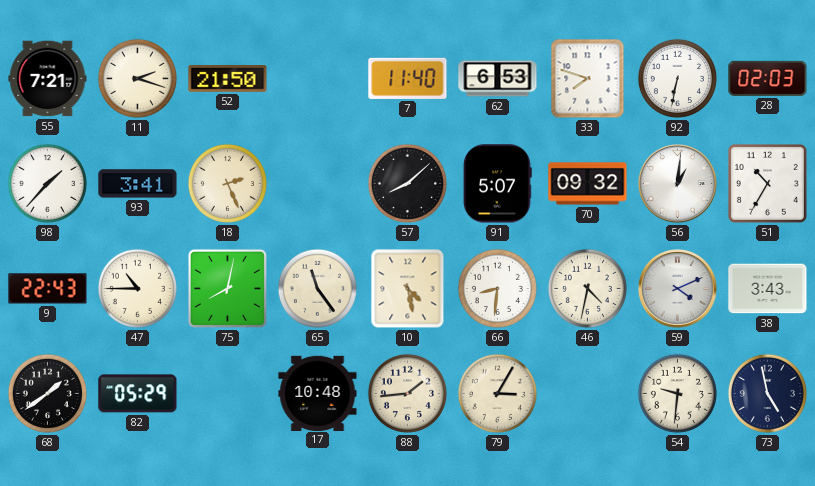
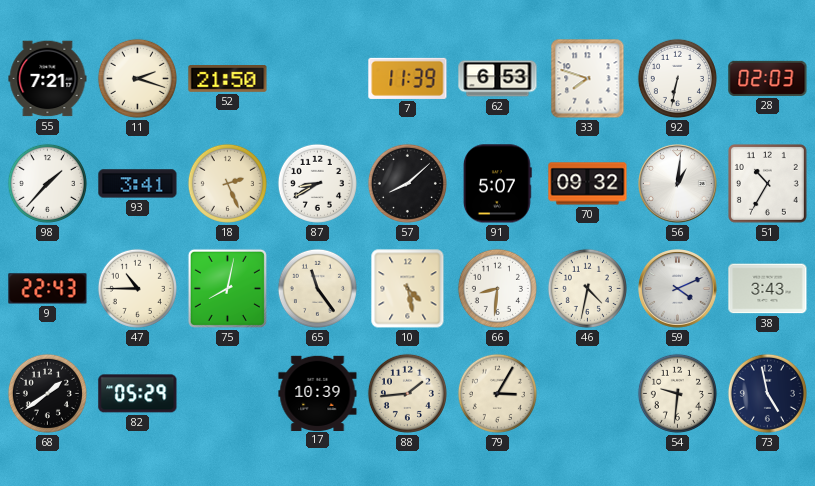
7: 11:40 -> 11:39 (408, 78)
87: none -> 8:40 (317, 183)
17: 10:48 -> 10:39 (318, 393)
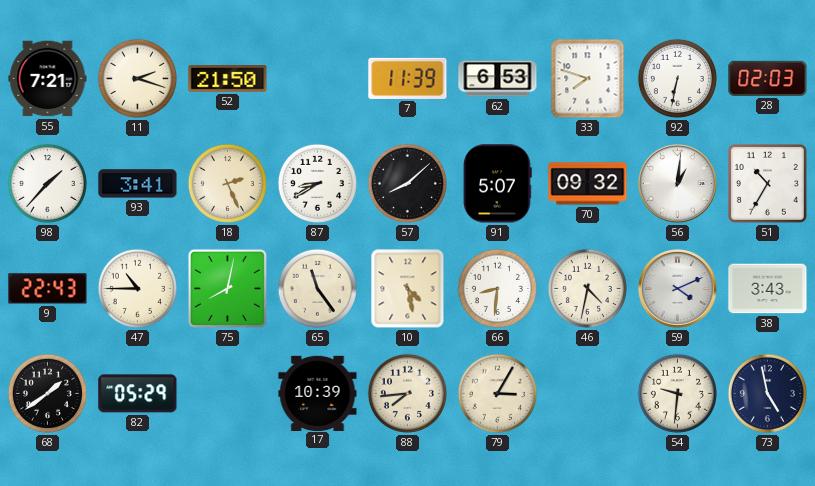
88: 1:44 -> 7:44 (407, 393)
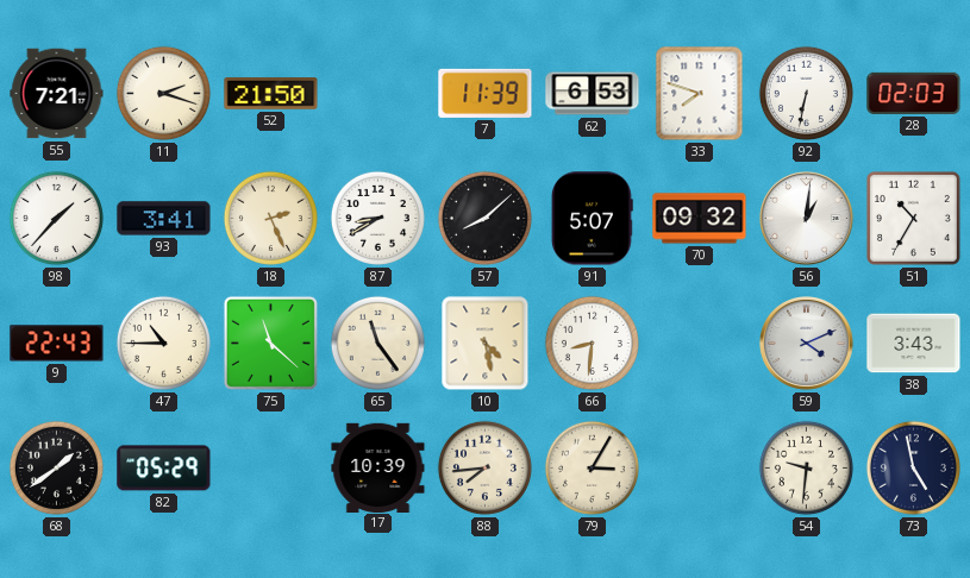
75: 8:02 -> 11:22 (270, 343)
46: 4:32 -> none (587, 288)
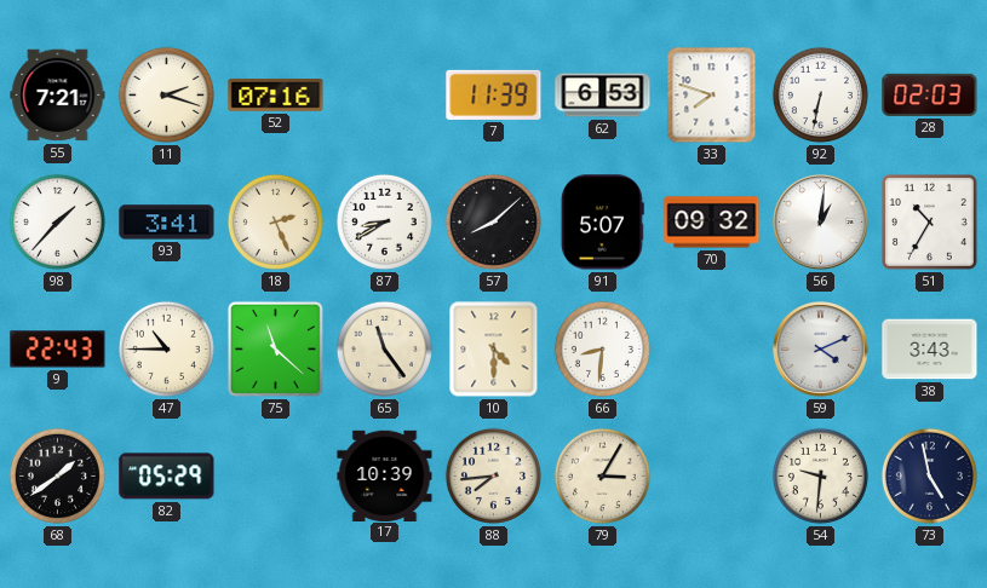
52: 21:50 -> 07:16 (276, 96)
10: 4:28 -> 4:30 (494, 350)
